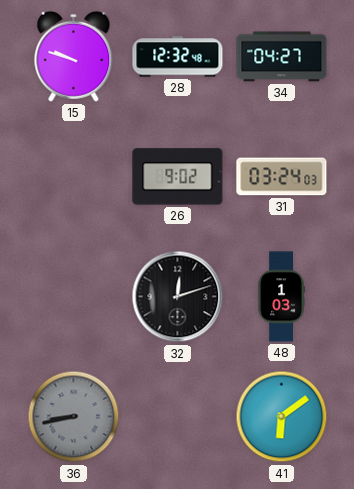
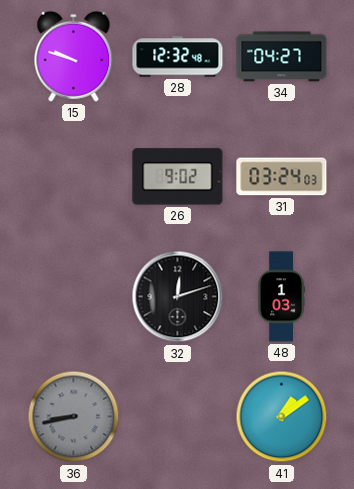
41: 6:09 -> 1:09 (282, 417)
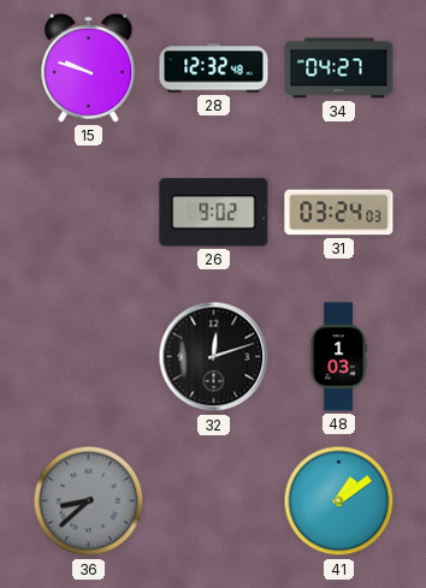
36: 8:43 -> 8:38 (89, 501)
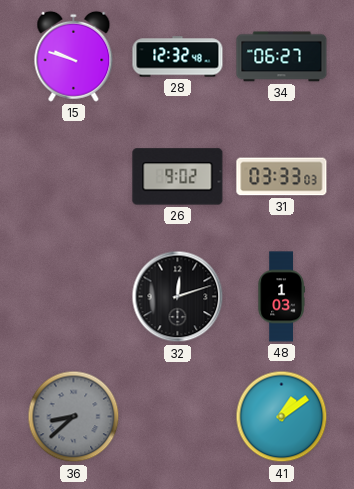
34: 04:27 -> 06:27 (282, 57)
31: 03:24 -> 03:33 (282, 177)
